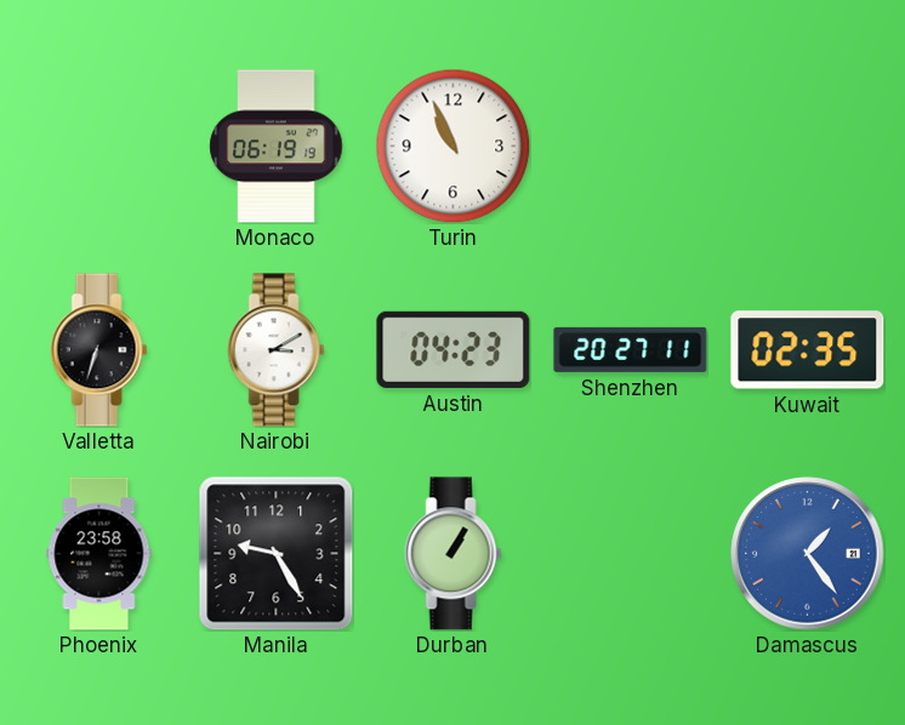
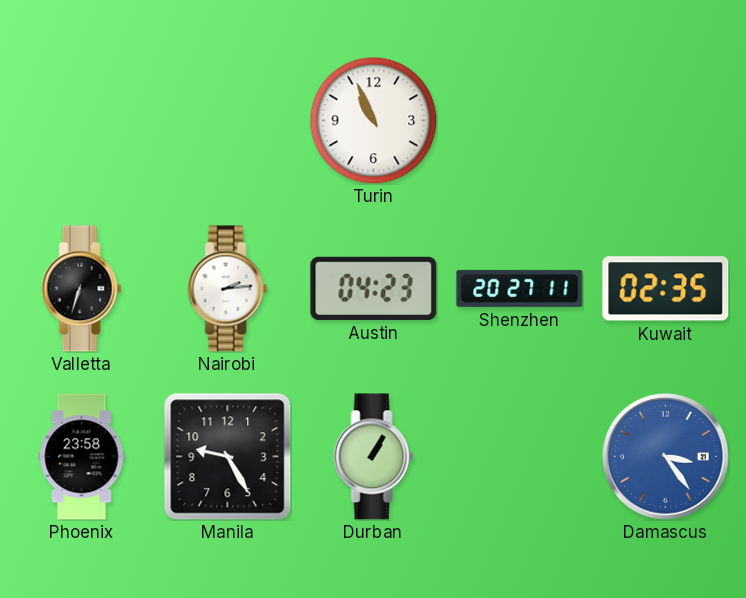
Monaco: 06:19 -> none (277, 147)
Nairobi: 3:10 -> 2:14 (228, 289)
Damascus: 1:24 -> 3:24 (666, 457)
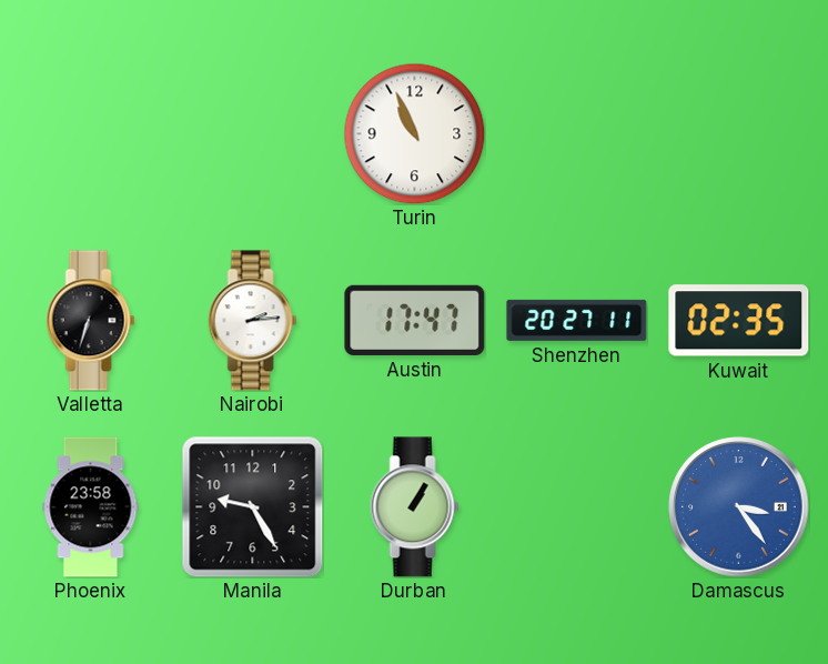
Austin: 04:23 -> 17:47 (415, 320)
